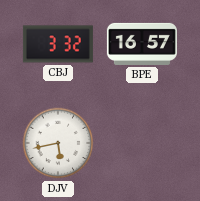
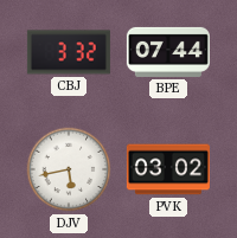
BPE: 16:57 -> 07:44 (168, 52)
PVK: none -> 03:02 (168, 169)
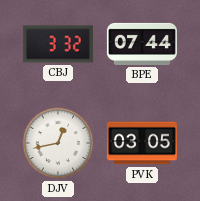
DJV: 5:43 -> 12:43 (58, 143)
PVK: 03:02 -> 03:05 (142, 143)
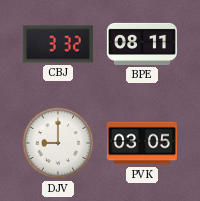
BPE: 07:44 -> 08:11 (142, 44)
DJV: 12:43 -> 9:00 (58, 143)
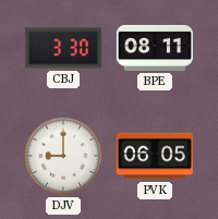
CBJ: 3:32 -> 3:30 (63, 48)
PVK: 03:05 -> 06:05 (155, 156)
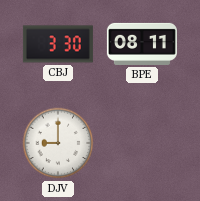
PVK: 06:05 -> none (155, 156)
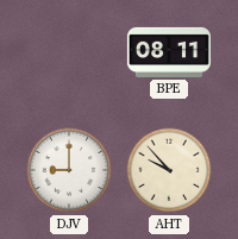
CBJ: 3:30 -> none (58, 44)
AHT: none -> 9:53 (169, 170)
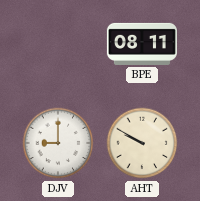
AHT: 9:53 -> 9:50 (142, 143)
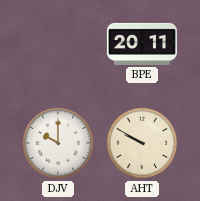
BPE: 08:11 -> 20:11 (142, 44)
DJV: 9:00 -> 10:00 (58, 143)
